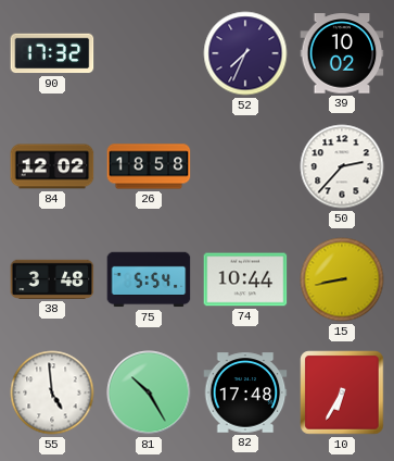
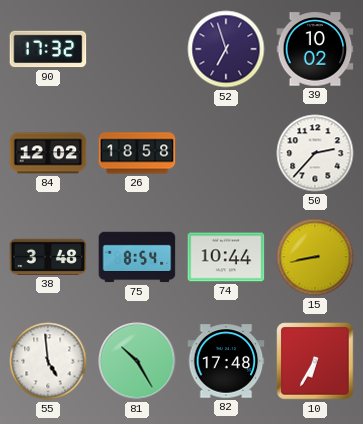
52: 7:34 -> 6:57 (226, 49)
75: 5:54 -> 8:54 (137, 257)
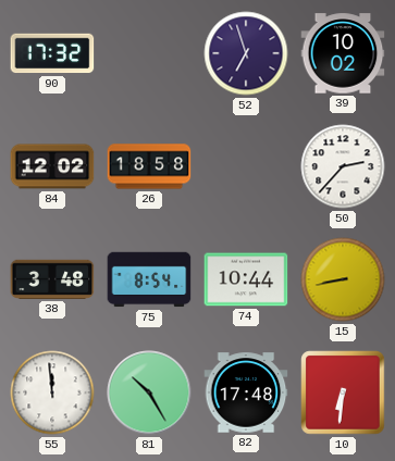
55: 4:59 -> 11:59 (52, 393)
10: 6:35 -> 6:31 (343, 393)
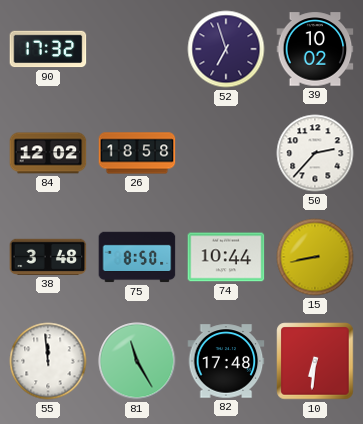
75: 8:54 -> 8:50 (137, 257)
81: 10:25 -> 11:25 (137, 361)
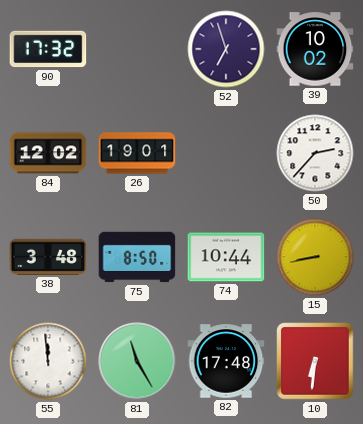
26: 18:58 -> 19:01 (137, 153)
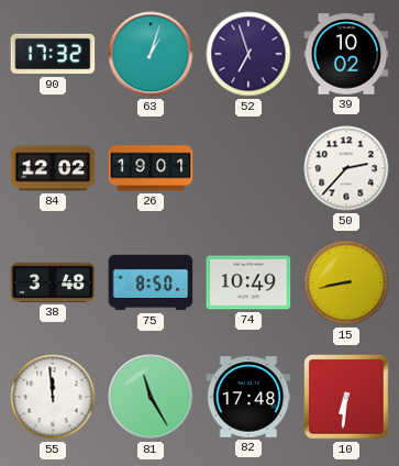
63: none -> 1:03 (151, 54)
74: 10:44 -> 10:49 (248, 282)
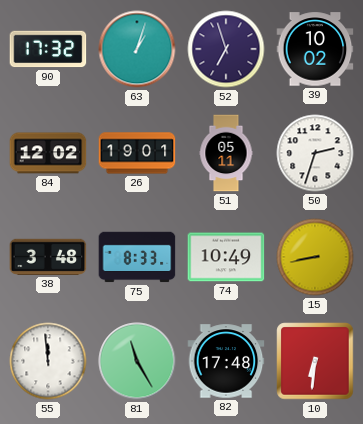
51: none -> 05:11 (226, 153)
50: 2:37 -> 2:33 (315, 153)
75: 8:50 -> 8:33 (137, 257)
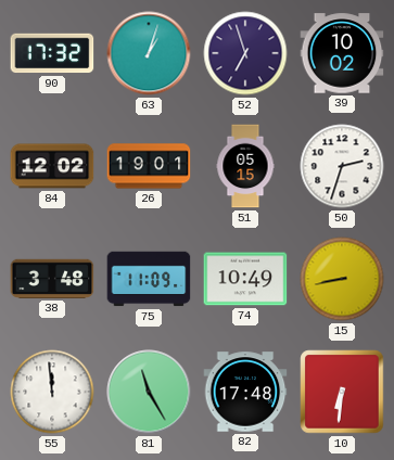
51: 05:11 -> 05:15 (245, 166)
75: 8:33 -> 11:09 (149, 279)
